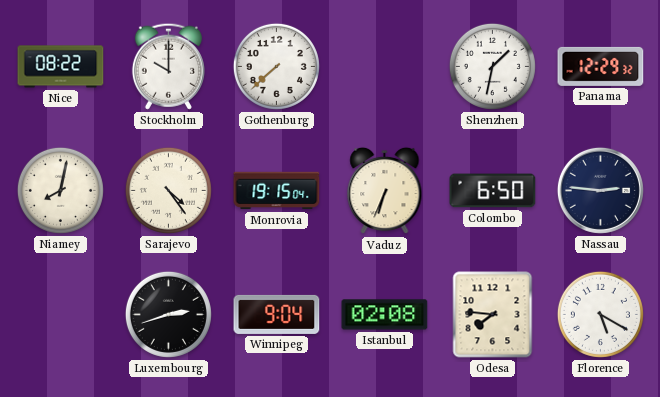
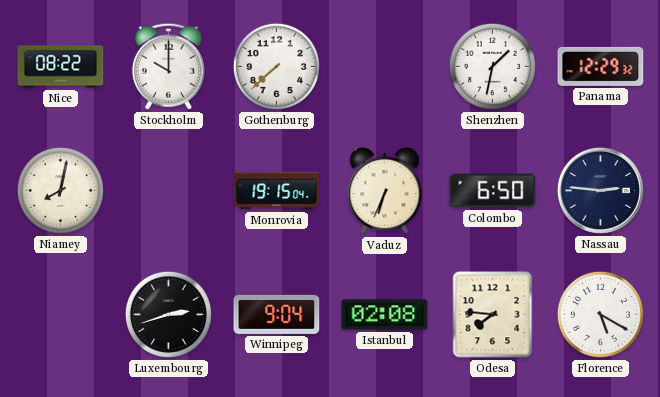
Sarajevo: 4:24 -> none (168, 190)
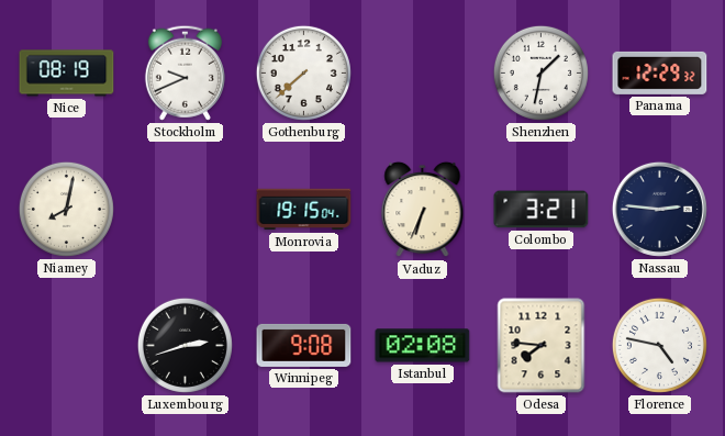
Nice: 08:22 -> 08:19 (67, 74)
Stockholm: 10:00 -> 9:41 (185, 72)
Colombo: 6:50 -> 3:21 (542, 210)
Winnipeg: 9:04 -> 9:08 (304, 345)
Florence: 5:20 -> 4:47 (659, 345)
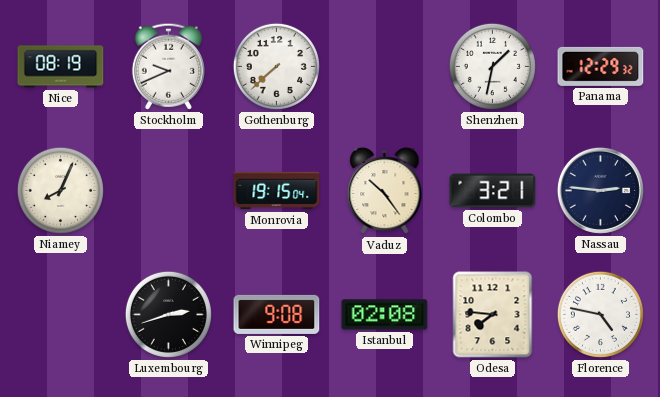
Niamey: 8:02 -> 8:04 (60, 190)
Vaduz: 6:34 -> 10:24 (385, 191)
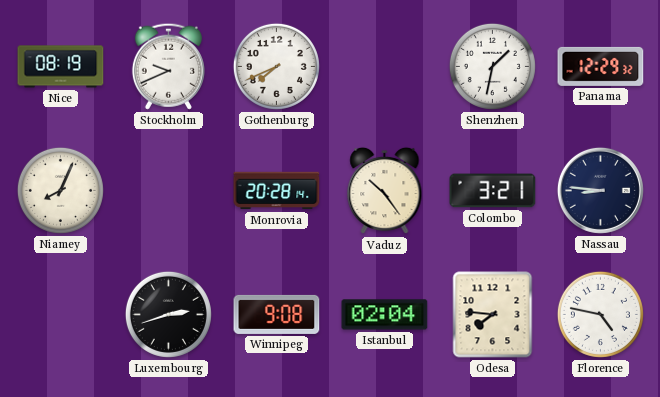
Gothenburg: 7:38 -> 7:41 (276, 66)
Monrovia: 19:15 -> 20:28 (277, 191)
Nassau: 2:46 -> 8:46 (600, 190)
Istanbul: 02:08 -> 02:04 (385, 315)
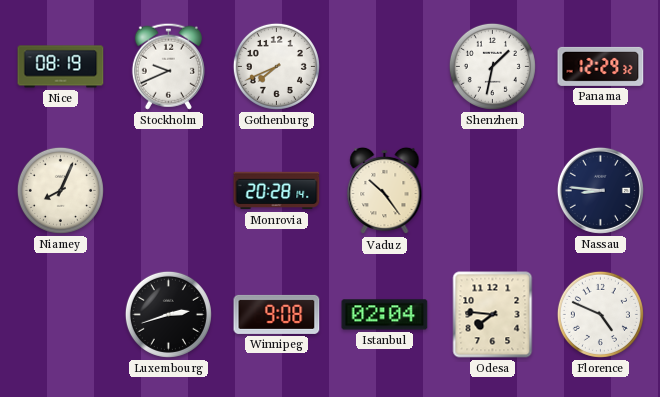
Colombo: 3:21 -> none (493, 191)
Florence: 4:47 -> 4:49 (600, 314)
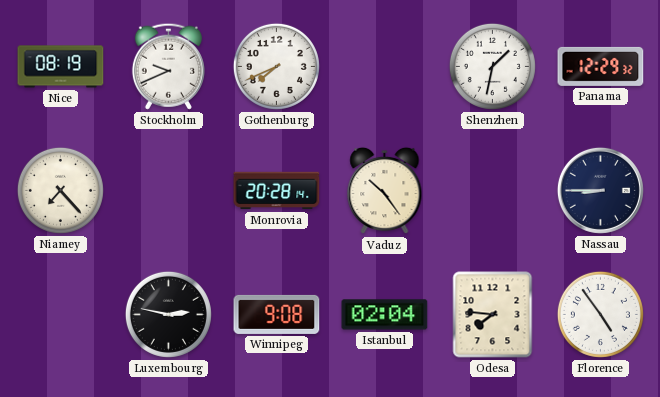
Niamey: 8:04 -> 7:23 (60, 190)
Nassau: 8:46 -> 8:45 (600, 190)
Luxembourg: 2:42 -> 2:47 (168, 314)
Florence: 4:49 -> 4:54 (600, 314)
